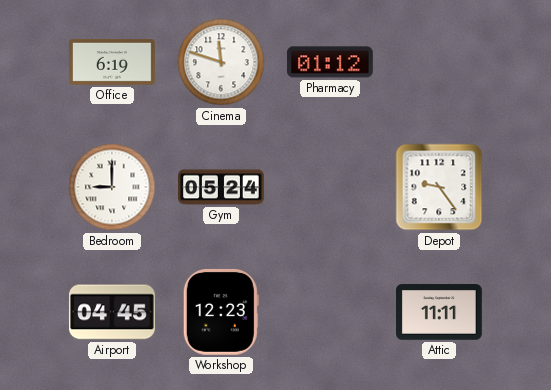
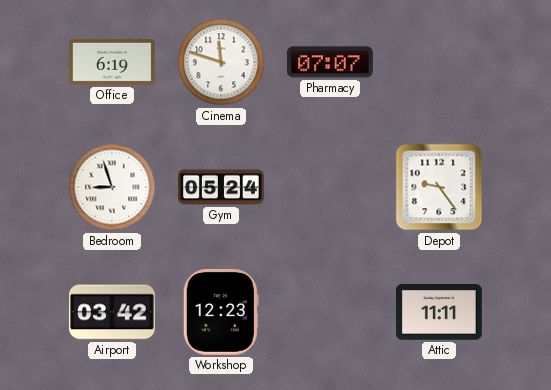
Pharmacy: 01:12 -> 07:07 (330, 62)
Bedroom: 9:00 -> 8:57 (112, 187)
Airport: 04:45 -> 03:42 (112, 312)
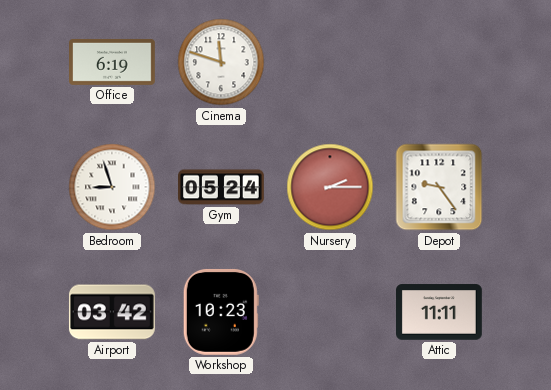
Pharmacy: 07:07 -> none (330, 62)
Nursery: none -> 2:15 (330, 187)
Workshop: 12:23 -> 10:23 (221, 312)
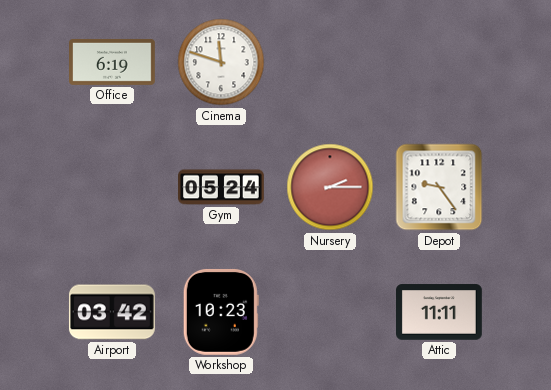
Bedroom: 8:57 -> none (112, 187)
